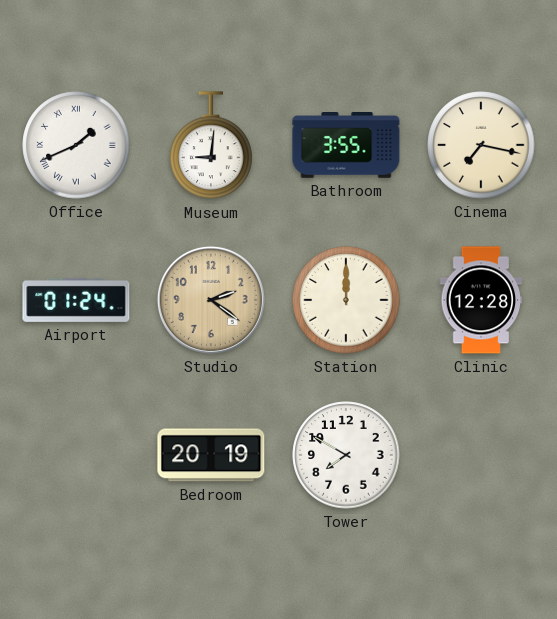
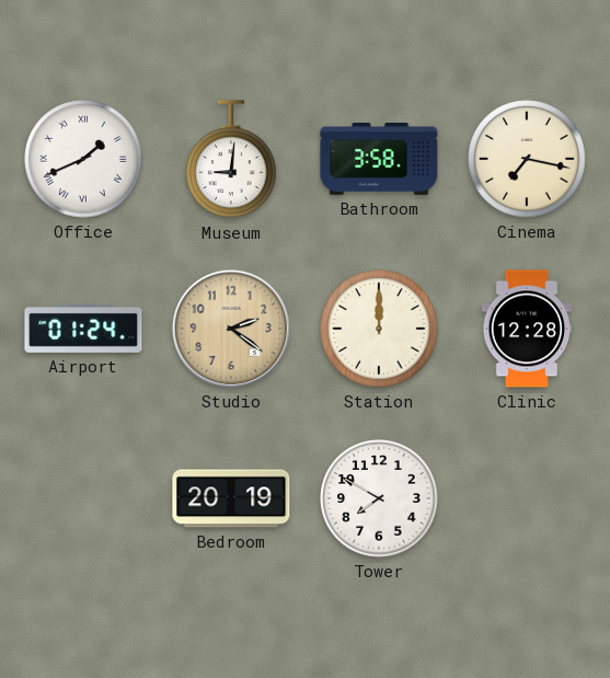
Bathroom: 3:55 -> 3:58 (379, 159)
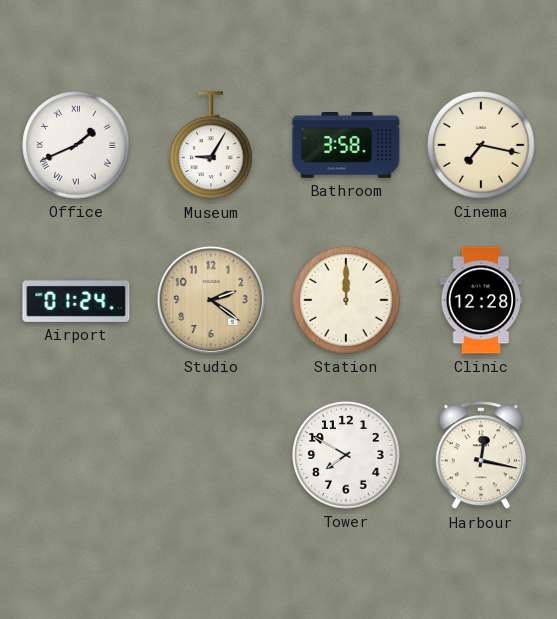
Museum: 9:01 -> 9:05 (211, 146)
Bedroom: 20:19 -> none (231, 498)
Harbour: none -> 12:17 (481, 456)
